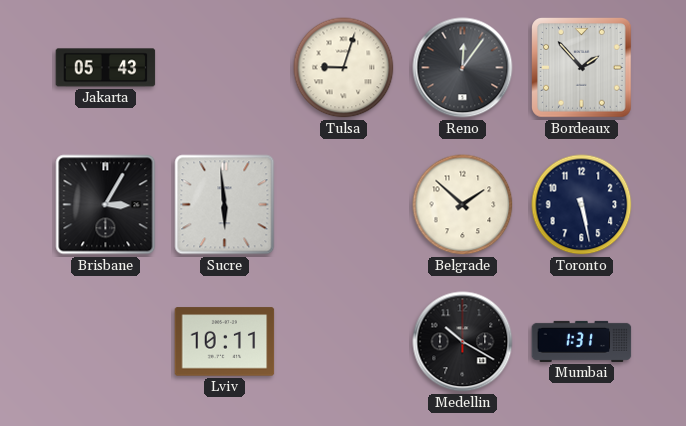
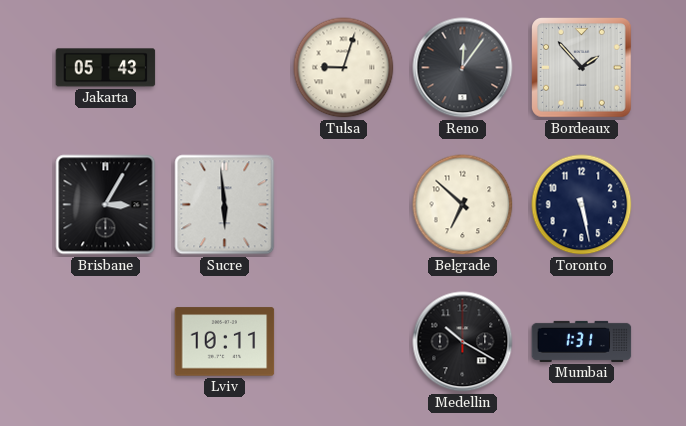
Belgrade: 1:52 -> 6:52 (463, 205)
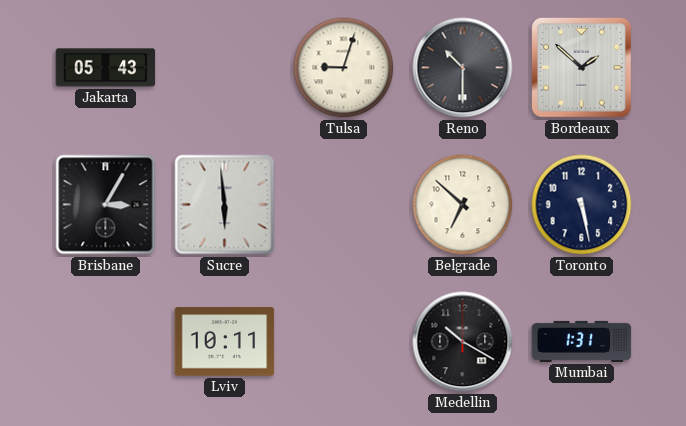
Reno: 12:06 -> 10:30 (463, 68)
Bordeaux: 1:53 -> 1:52 (582, 68)
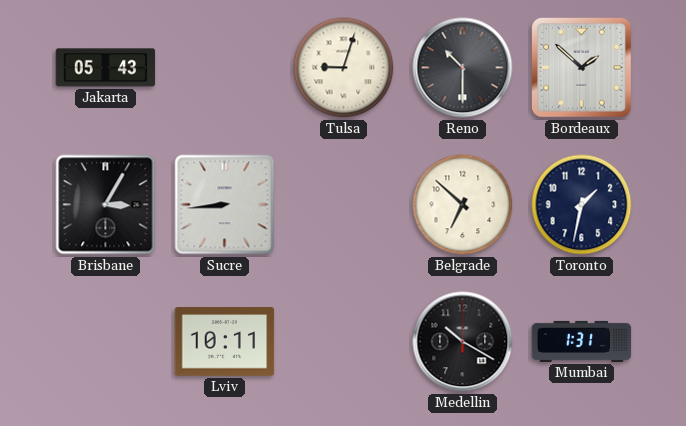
Sucre: 5:59 -> 8:44 (225, 205)
Toronto: 5:28 -> 1:32 (582, 205)
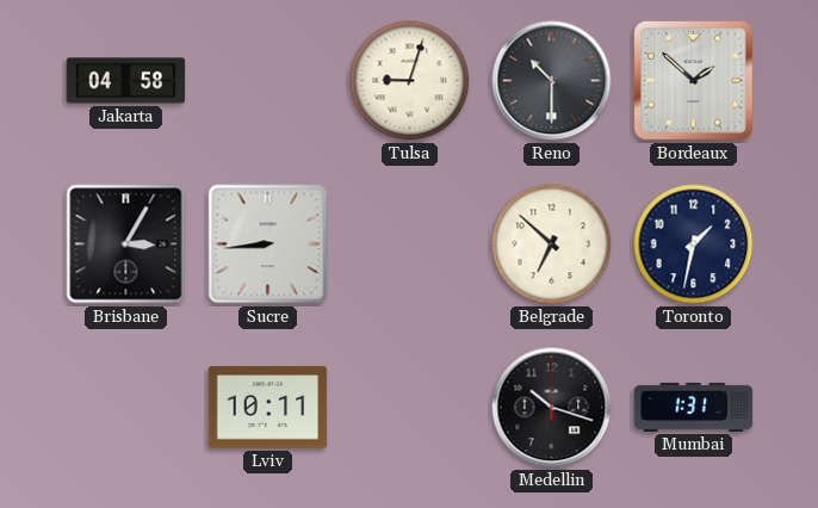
Jakarta: 05:43 -> 04:58 (126, 81)
Medellin: 10:20 -> 10:18 (552, 408)
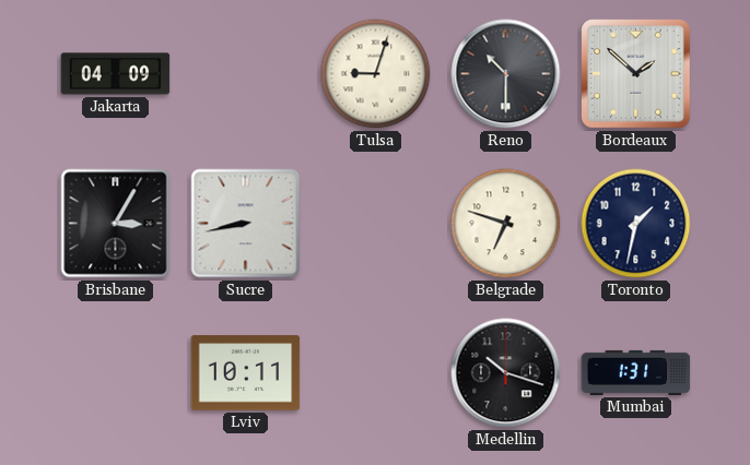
Jakarta: 04:58 -> 04:09 (116, 74)
Sucre: 8:44 -> 8:43 (246, 224)
Belgrade: 6:52 -> 6:48 (506, 224)
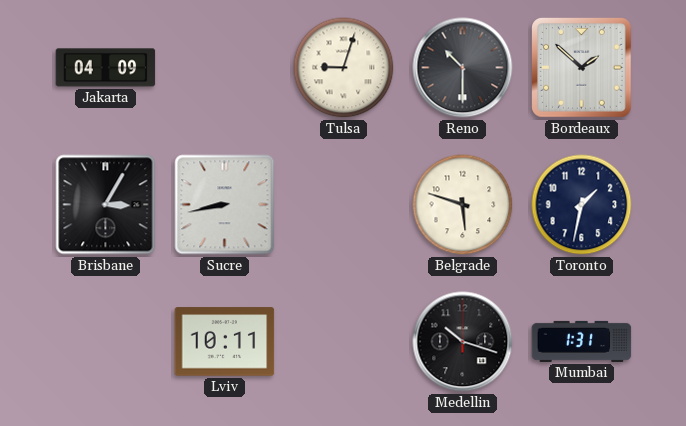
Belgrade: 6:48 -> 5:48 (463, 205)
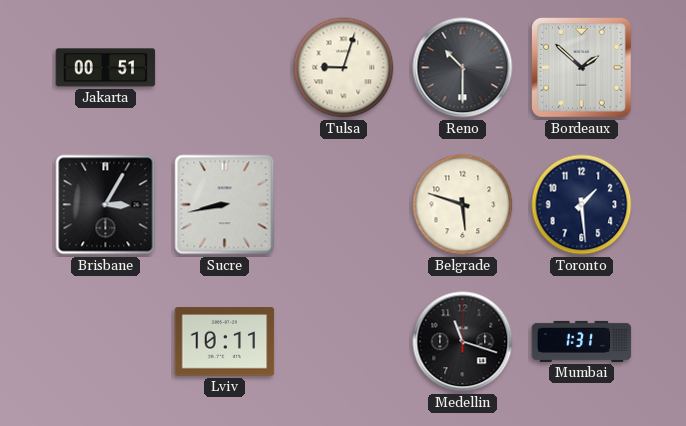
Jakarta: 04:09 -> 00:51 (106, 68)
Toronto: 1:32 -> 1:29 (582, 205)
Medellin: 10:18 -> 11:18 (463, 342)
